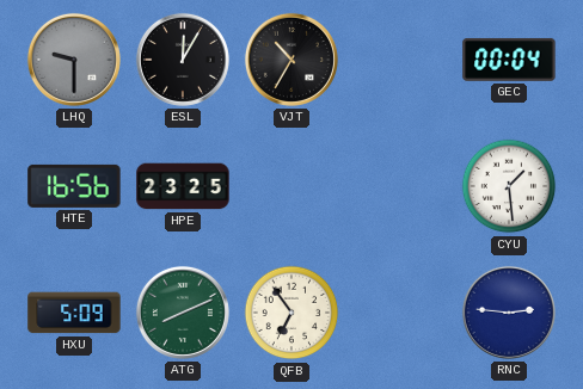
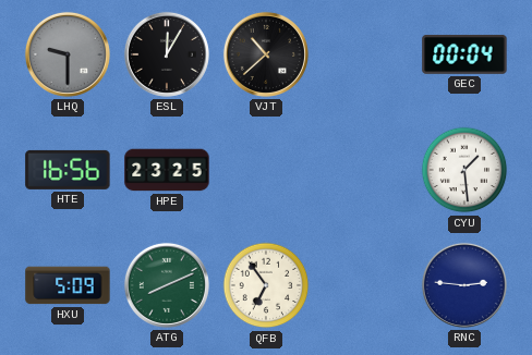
VJT: 10:35 -> 10:38 (266, 54)
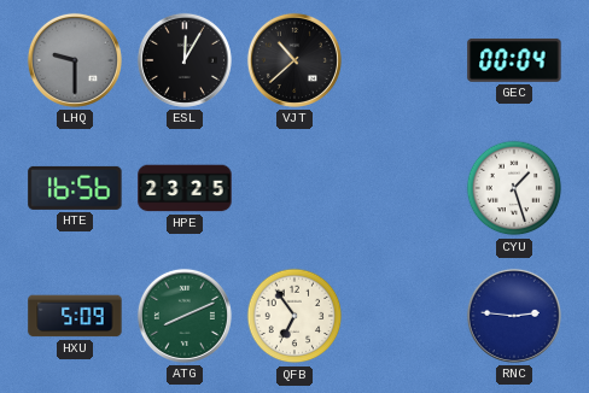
CYU: 1:29 -> 1:27 (514, 188)
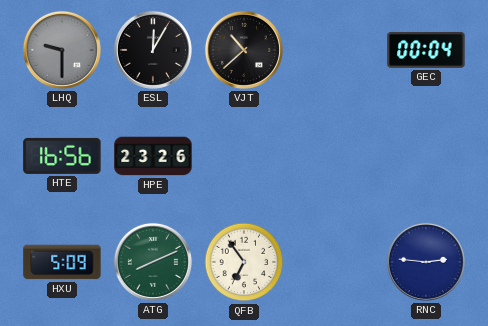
HPE: 23:25 -> 23:26 (153, 156)
CYU: 1:27 -> none (514, 188)
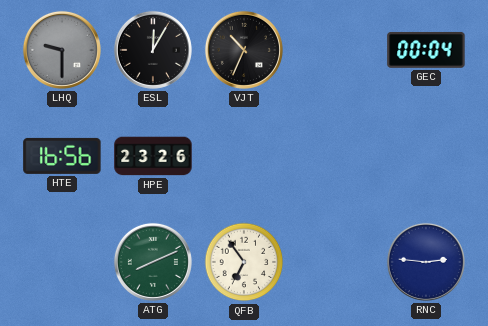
VJT: 10:38 -> 10:34 (244, 50)
HXU: 5:09 -> none (62, 262)
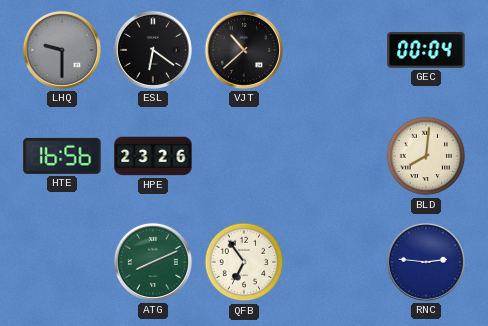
ESL: 12:05 -> 6:21 (153, 50)
VJT: 10:34 -> 10:38 (244, 50)
BLD: none -> 8:01 (426, 156)
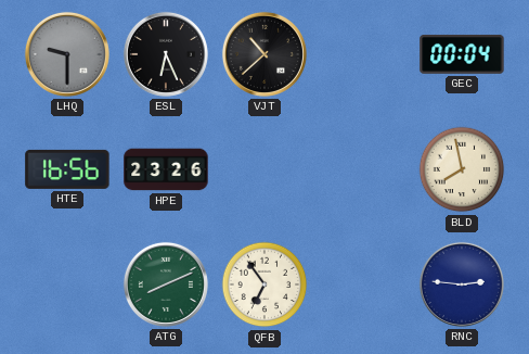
ESL: 6:21 -> 6:26 (166, 54)
BLD: 8:01 -> 7:58 (462, 169)
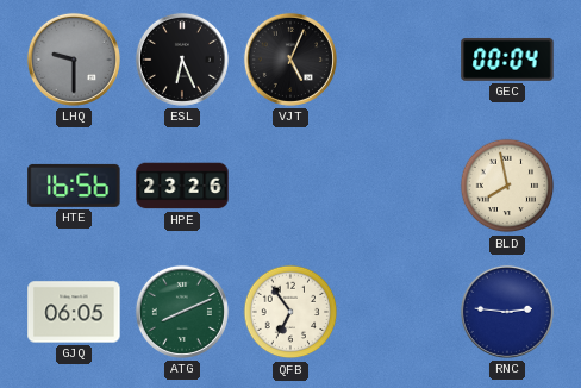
VJT: 10:38 -> 5:04 (290, 60)
GJQ: none -> 06:05 (74, 312)
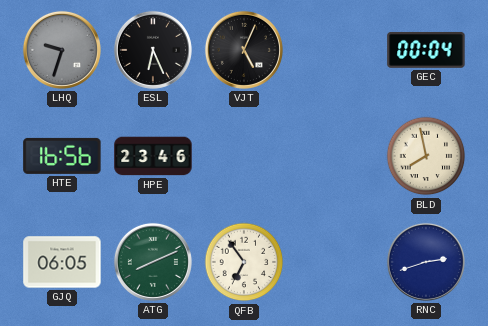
LHQ: 9:30 -> 9:33 (62, 50)
HPE: 23:26 -> 23:46 (153, 156)
RNC: 2:46 -> 2:42 (426, 262)
